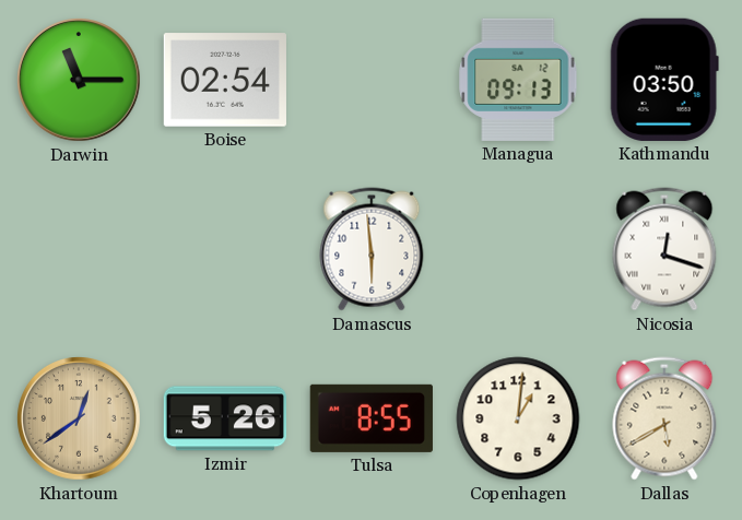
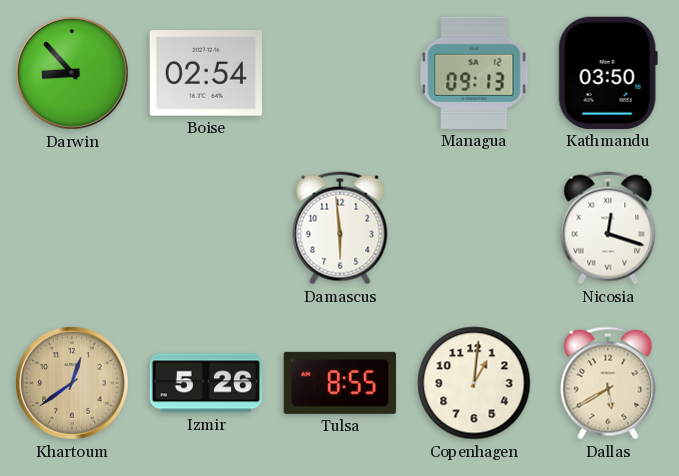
Darwin: 11:15 -> 8:53 (73, 74)
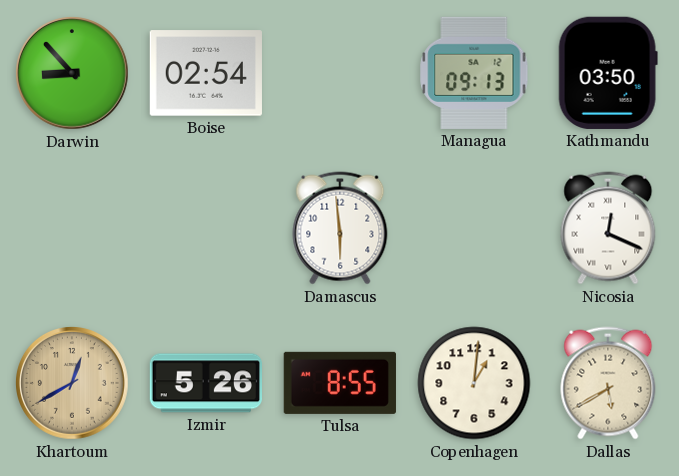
Nicosia: 12:18 -> 12:19 (608, 228)
Khartoum: 12:39 -> 12:40 (73, 384)
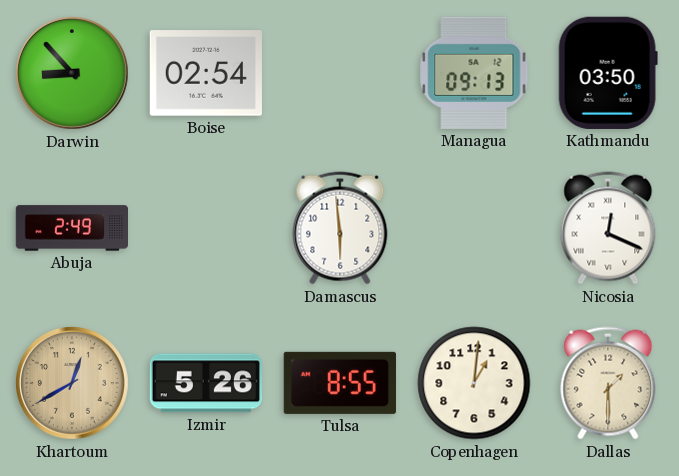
Abuja: none -> 2:49 (71, 228)
Dallas: 5:40 -> 1:30 (608, 383)
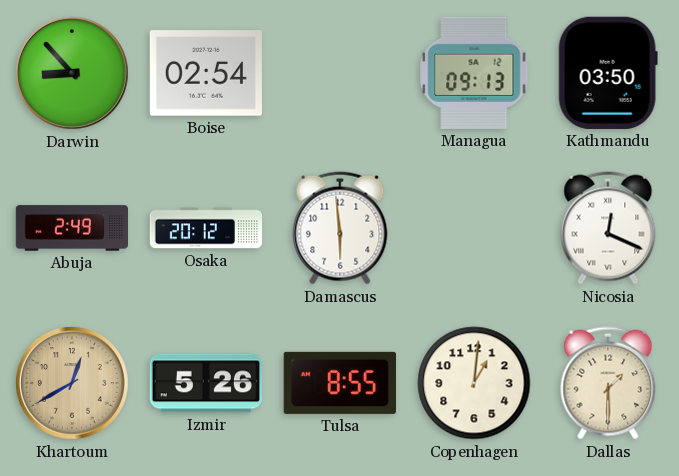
Osaka: none -> 20:12 (206, 228)
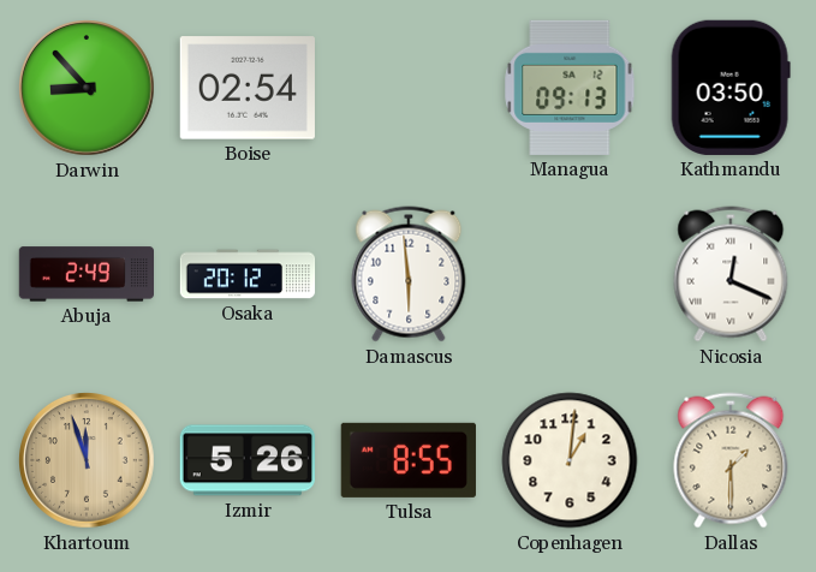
Khartoum: 12:40 -> 11:57 (88, 461)
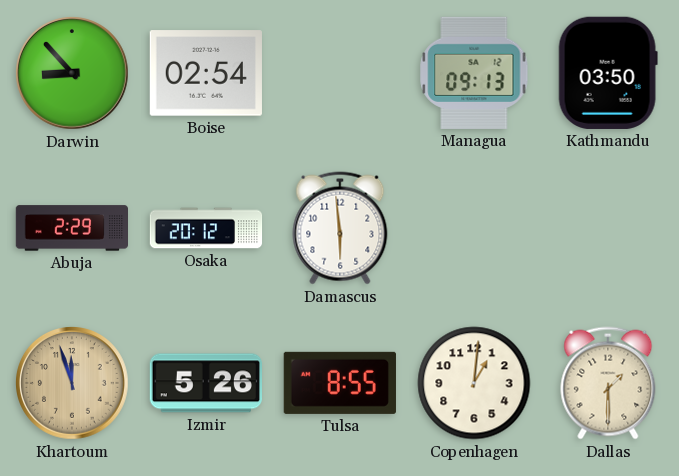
Abuja: 2:49 -> 2:29 (71, 228)
Nicosia: 12:19 -> none (731, 274)
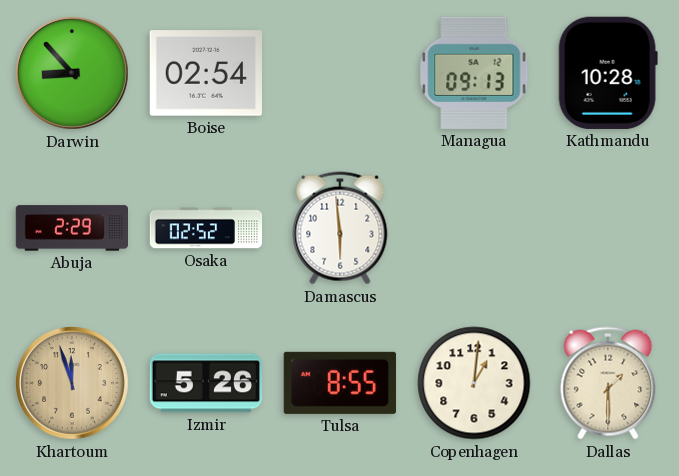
Kathmandu: 03:50 -> 10:28 (608, 73)
Osaka: 20:12 -> 02:52 (206, 228)
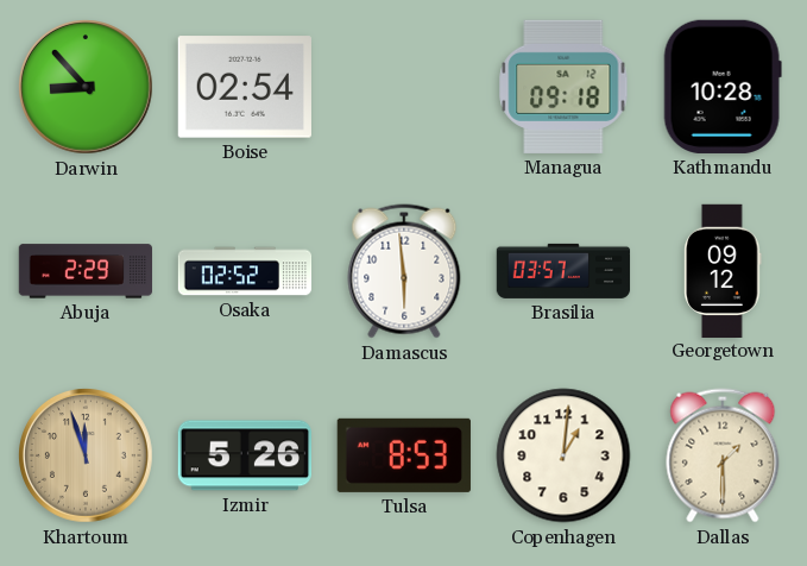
Managua: 09:13 -> 09:18 (563, 87)
Brasilia: none -> 03:57 (563, 271)
Georgetown: none -> 09:12 (723, 270)
Tulsa: 8:55 -> 8:53 (404, 455)
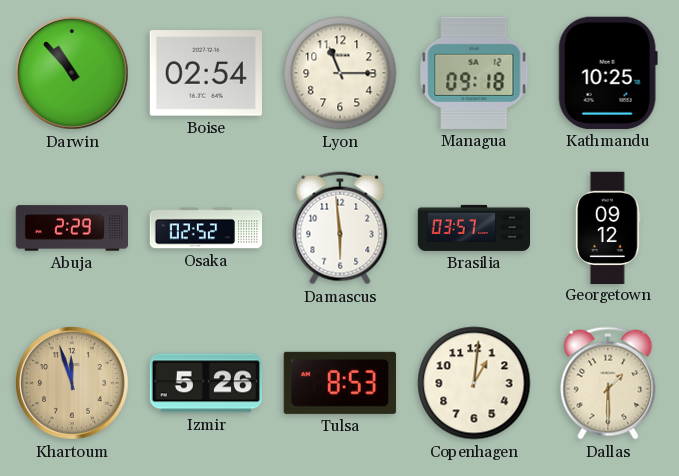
Darwin: 8:53 -> 10:53 (73, 74)
Lyon: none -> 11:15 (340, 73)
Kathmandu: 10:28 -> 10:25 (608, 73)
